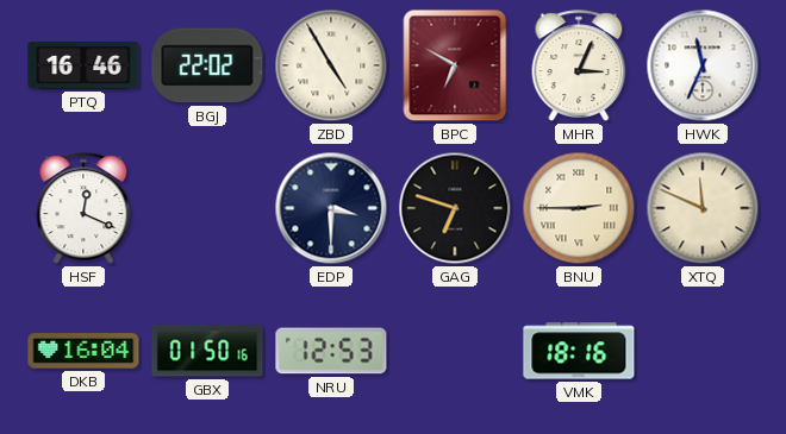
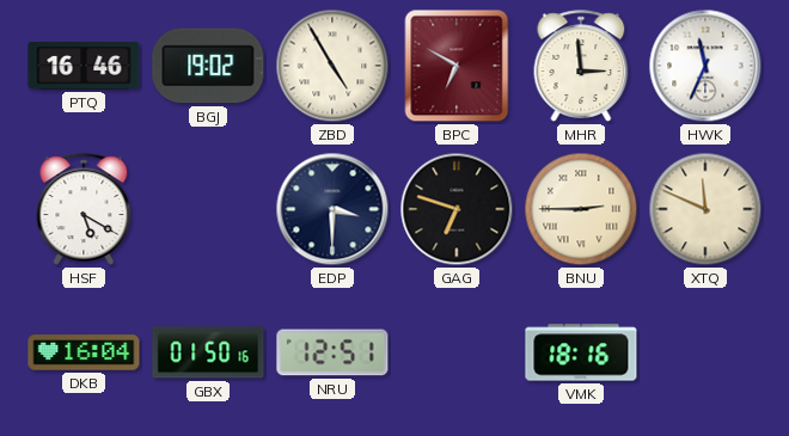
BGJ: 22:02 -> 19:02 (208, 66)
MHR: 3:04 -> 2:59 (581, 66)
HSF: 12:19 -> 5:20 (84, 209)
NRU: 12:53 -> 12:51 (332, 352)
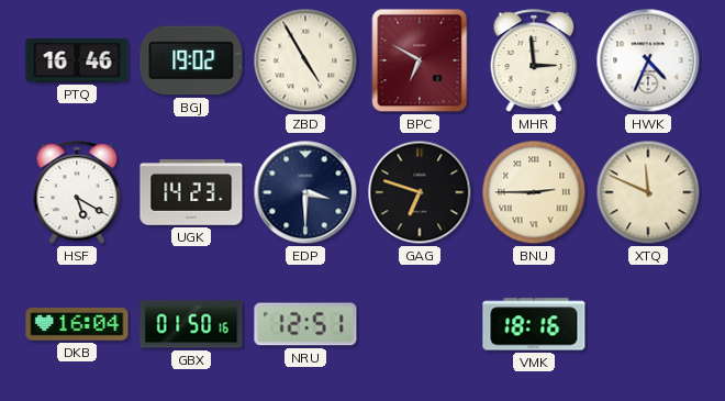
HWK: 11:34 -> 4:34 (648, 60)
UGK: none -> 14:23 (191, 193)
